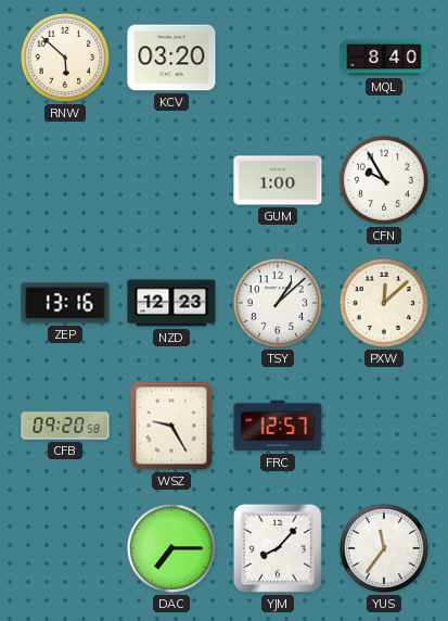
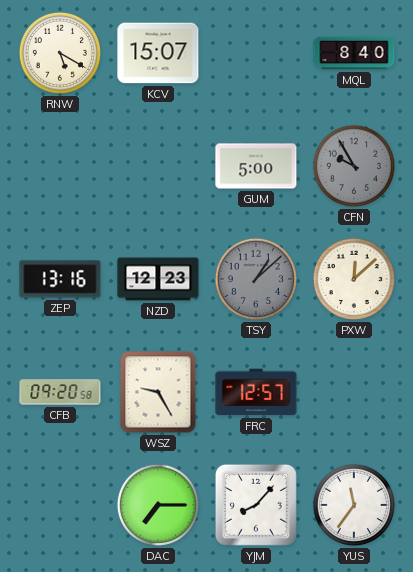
RNW: 5:52 -> 5:20 (60, 53)
KCV: 03:20 -> 15:07 (158, 53)
GUM: 1:00 -> 5:00 (256, 166)
CFN dial: white -> grey (354, 166)
TSY dial: white -> grey (256, 279)
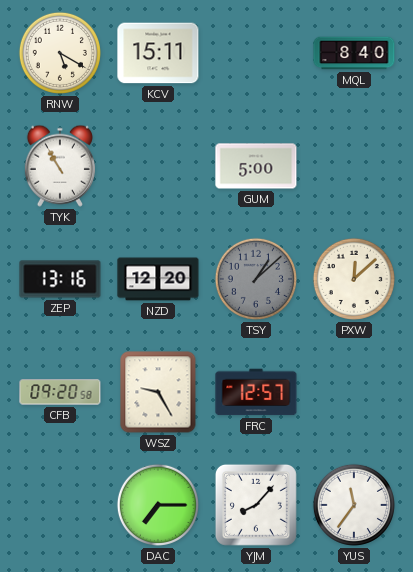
KCV: 15:07 -> 15:11 (158, 53)
TYK: none -> 10:55 (60, 166)
CFN: 9:55 -> none (354, 166)
NZD: 12:23 -> 12:20 (158, 279)
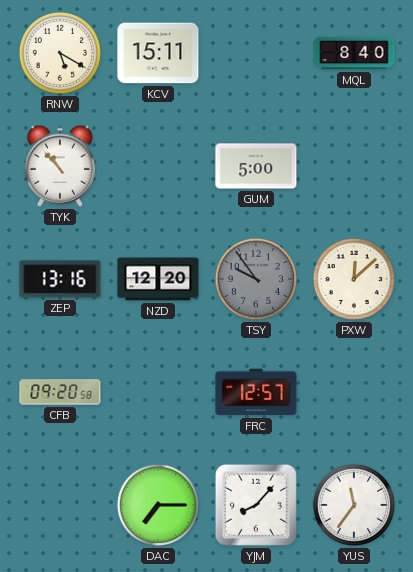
TYK: 10:55 -> 10:53 (60, 166)
TSY: 1:08 -> 9:54 (256, 279)
WSZ: 9:25 -> none (158, 392)
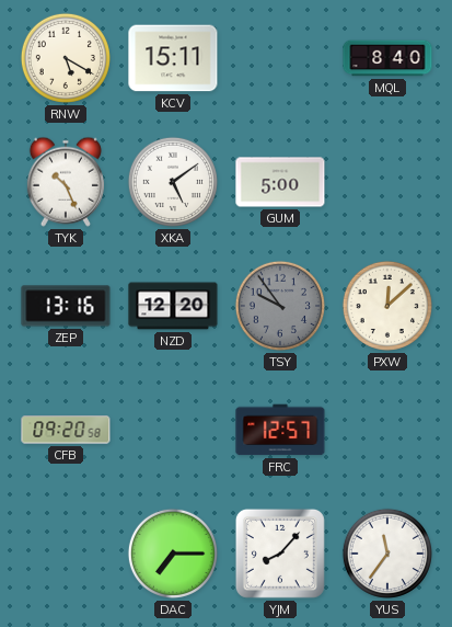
TYK: 10:53 -> 10:26 (66, 182)
XKA: none -> 5:09 (173, 182)
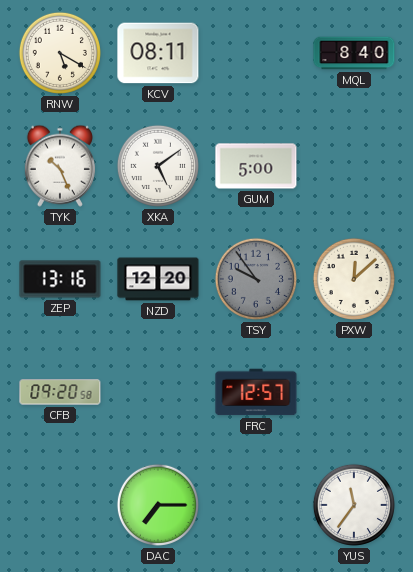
KCV: 15:11 -> 08:11 (158, 53)
YJM: 8:07 -> none (280, 554)
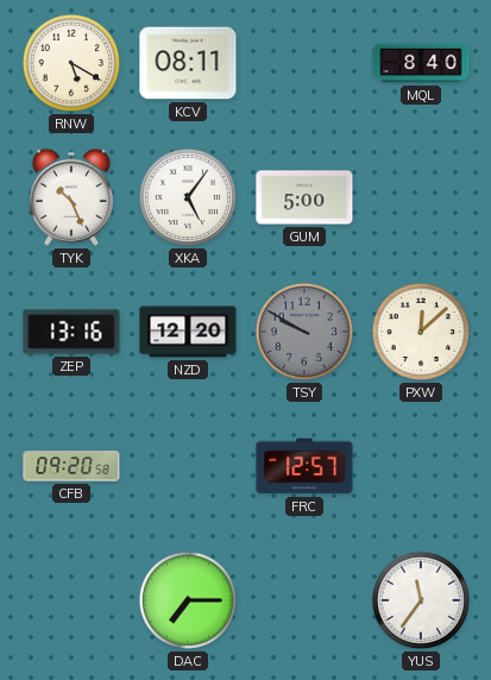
XKA: 5:09 -> 5:06 (188, 197)
TSY: 9:54 -> 9:50 (304, 332)
